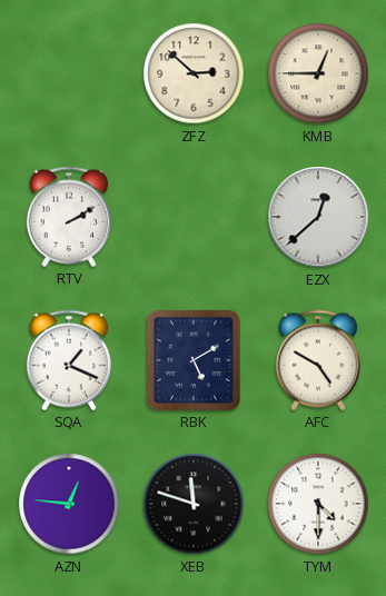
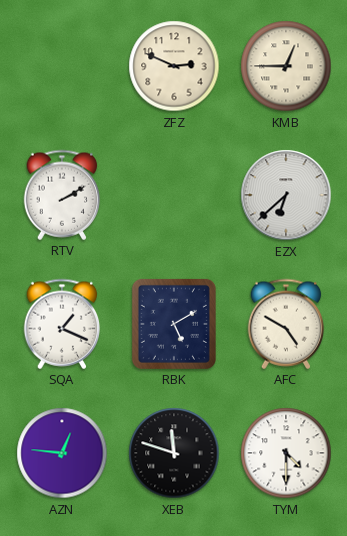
ZFZ: 2:52 -> 2:49 (174, 66)
EZX: 12:38 -> 6:38 (286, 195)
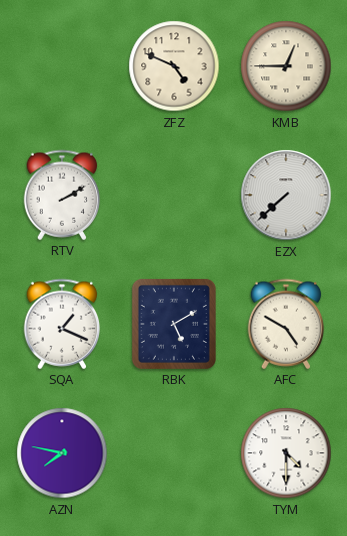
ZFZ: 2:49 -> 4:49 (174, 66)
EZX: 6:38 -> 7:38 (286, 195)
AZN: 12:46 -> 7:47 (62, 453)
XEB: 11:48 -> none (174, 453)
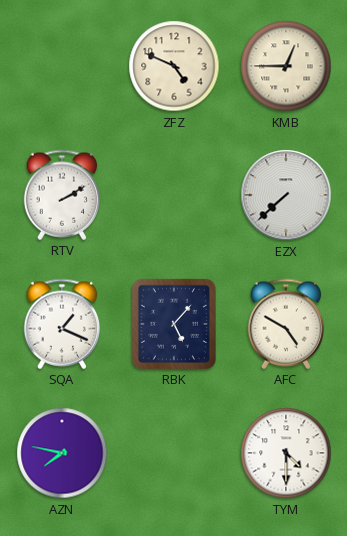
RBK: 5:10 -> 5:07 (174, 324)
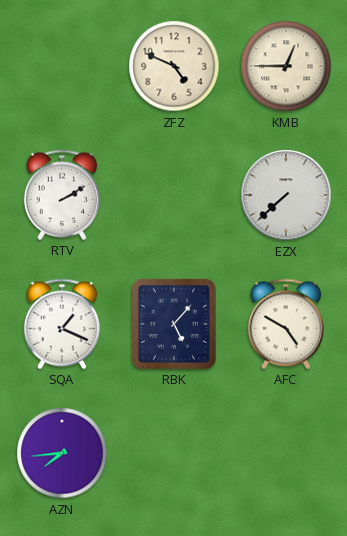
AZN: 7:47 -> 7:44 (62, 453)
TYM: 4:30 -> none (286, 453)
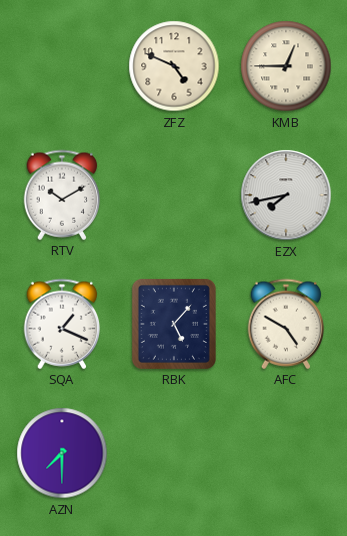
RTV: 2:10 -> 10:10 (62, 195)
EZX: 7:38 -> 7:43 (286, 195)
AZN: 7:44 -> 7:30 (62, 453)
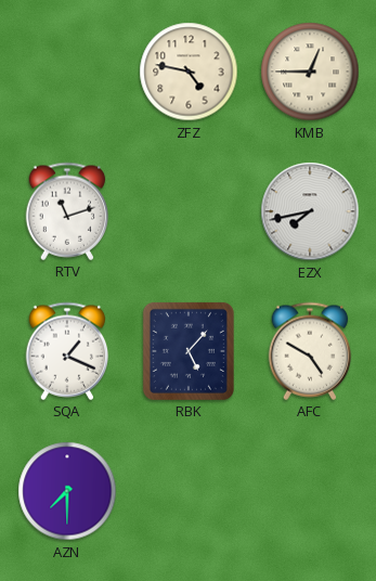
ZFZ: 4:49 -> 4:47 (189, 72)
RTV: 10:10 -> 11:12 (67, 211)
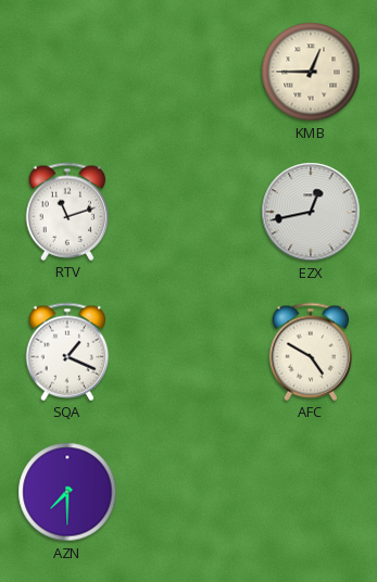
ZFZ: 4:47 -> none (189, 72)
EZX: 7:43 -> 12:43 (311, 212)
RBK: 5:07 -> none (189, 351)
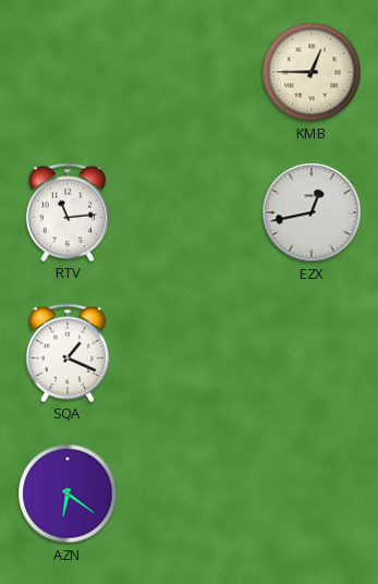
RTV: 11:12 -> 11:14 (68, 212)
AFC: 4:50 -> none (311, 352)
AZN: 7:30 -> 6:21 (68, 494)
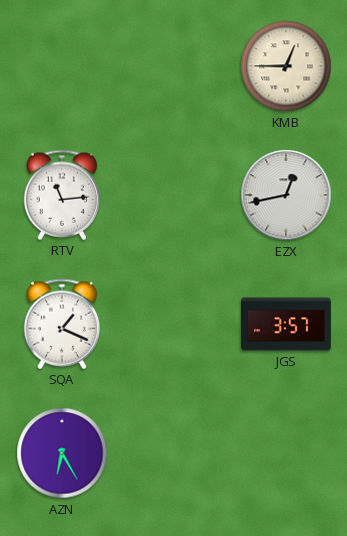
JGS: none -> 3:57 (287, 324)
AZN: 6:21 -> 6:25 (62, 453)
